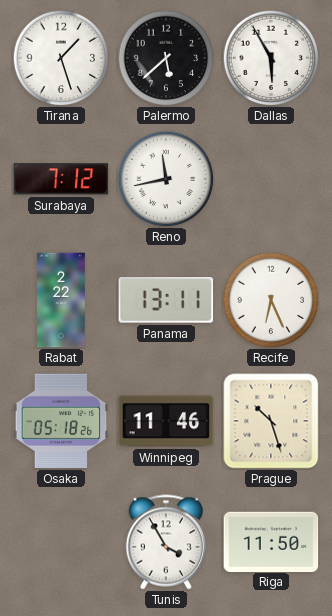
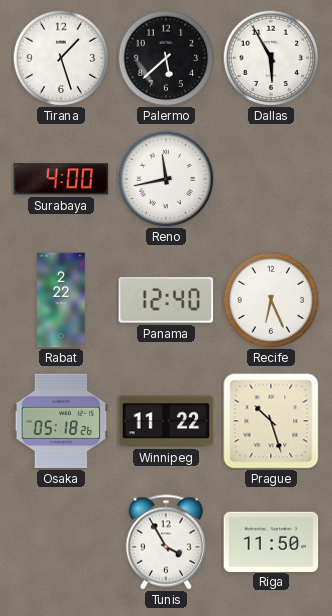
Surabaya: 7:12 -> 4:00 (61, 179)
Panama: 13:11 -> 12:40 (166, 301)
Winnipeg: 11:46 -> 11:22 (166, 421)
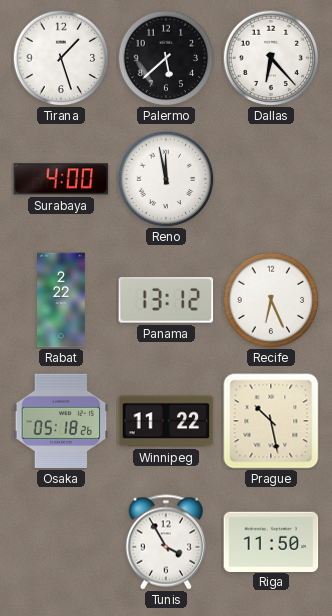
Dallas: 5:55 -> 6:23 (271, 58)
Reno: 11:43 -> 11:58 (166, 179)
Panama: 12:40 -> 13:12 (166, 301)
Prague: 10:27 -> 10:28 (271, 421)
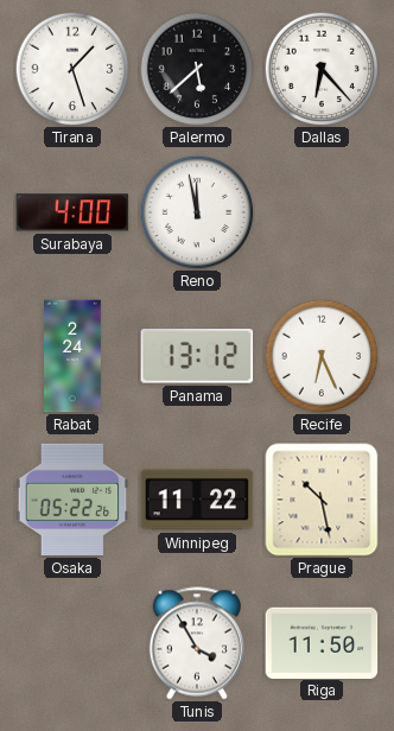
Rabat: 2:22 -> 2:24 (74, 356)
Osaka: 05:18 -> 05:22 (72, 500)
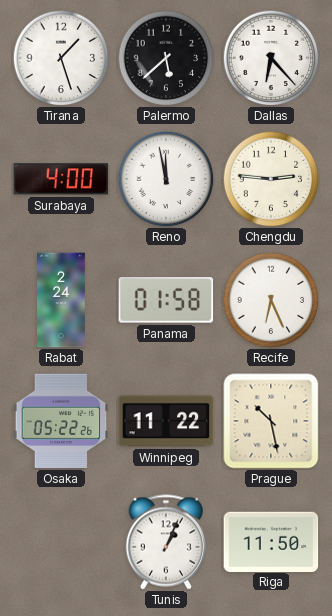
Chengdu: none -> 2:46 (271, 179)
Panama: 13:12 -> 01:58 (166, 301)
Tunis: 3:55 -> 1:04 (166, 542)
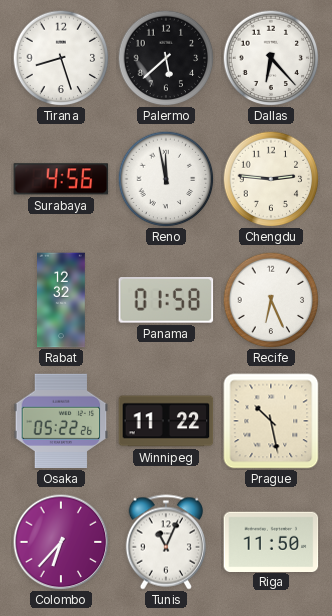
Tirana: 1:27 -> 8:27 (61, 58)
Surabaya: 4:00 -> 4:56 (61, 179)
Rabat: 2:24 -> 12:32 (62, 300)
Colombo: none -> 6:37 (61, 542)
Tunis: 1:04 -> 11:04 (166, 542)
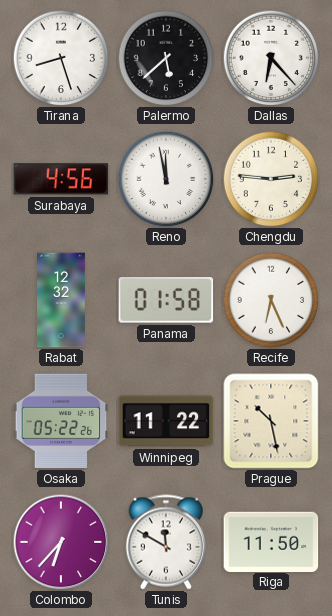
Tunis: 11:04 -> 11:50 (166, 542)
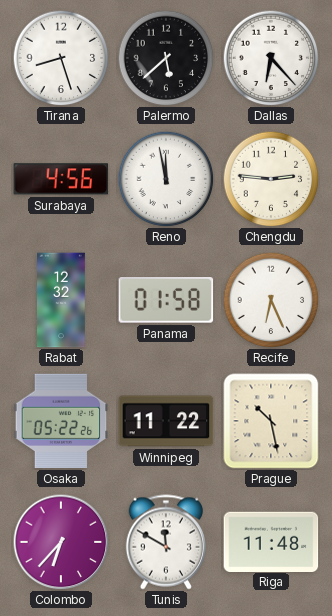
Riga: 11:50 -> 11:48 (271, 541)
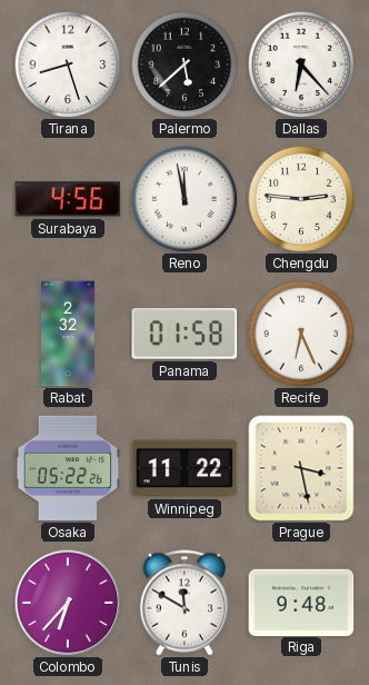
Rabat: 12:32 -> 2:32 (69, 334)
Prague: 10:28 -> 3:28 (301, 468)
Riga: 11:48 -> 9:48 (301, 602)
